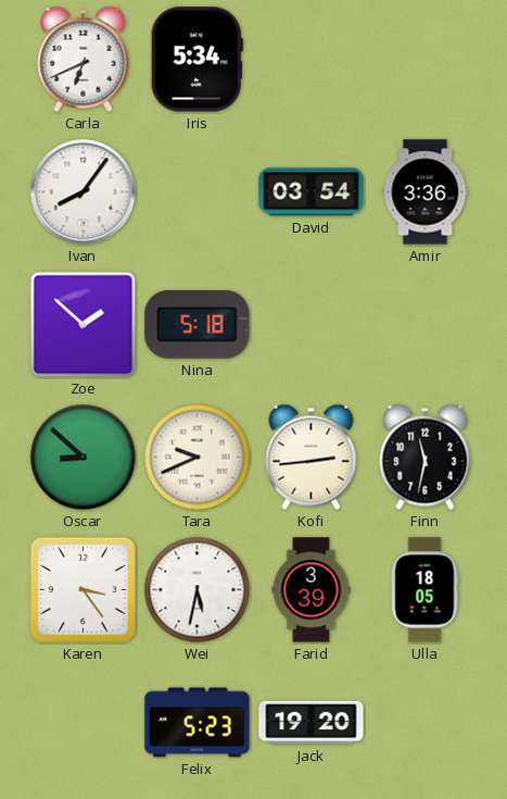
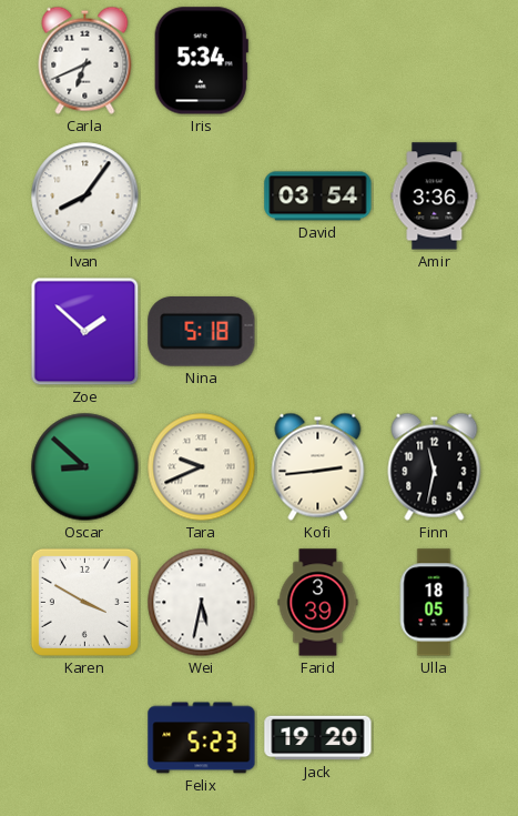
Karen: 3:24 -> 3:50 (84, 602)
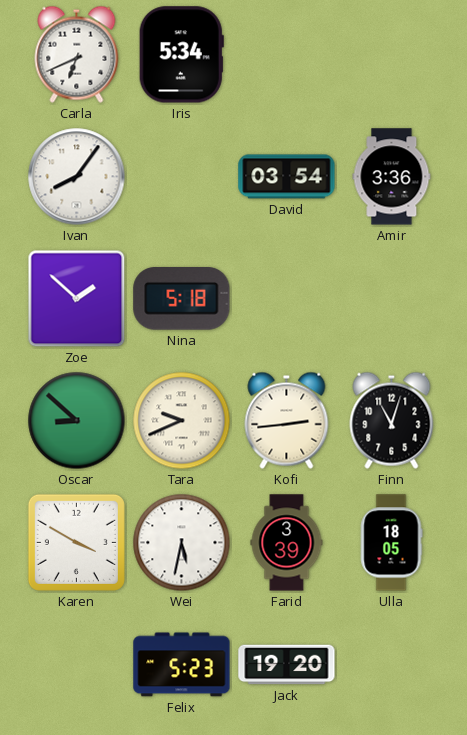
Finn: 11:32 -> 11:03 (392, 420)
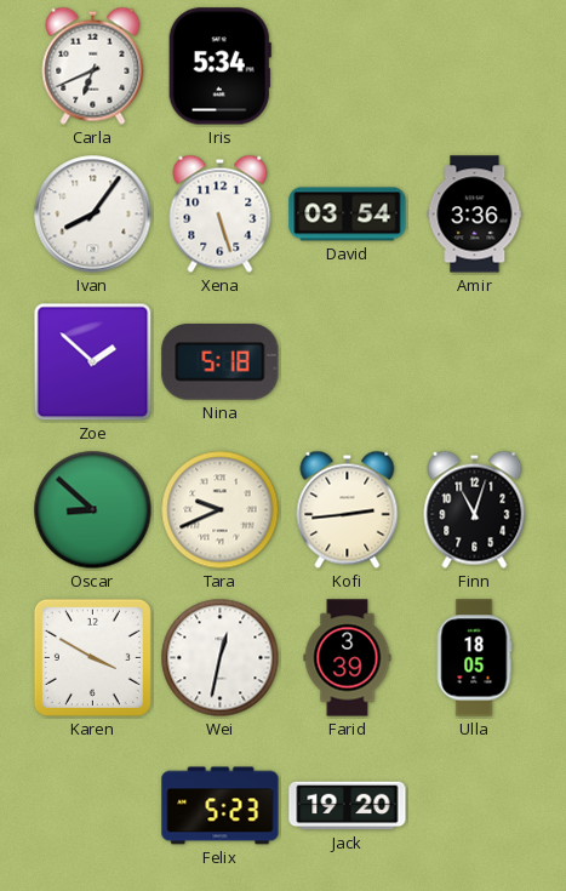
Xena: none -> 5:27 (221, 213)
Wei: 5:32 -> 12:32 (221, 658)
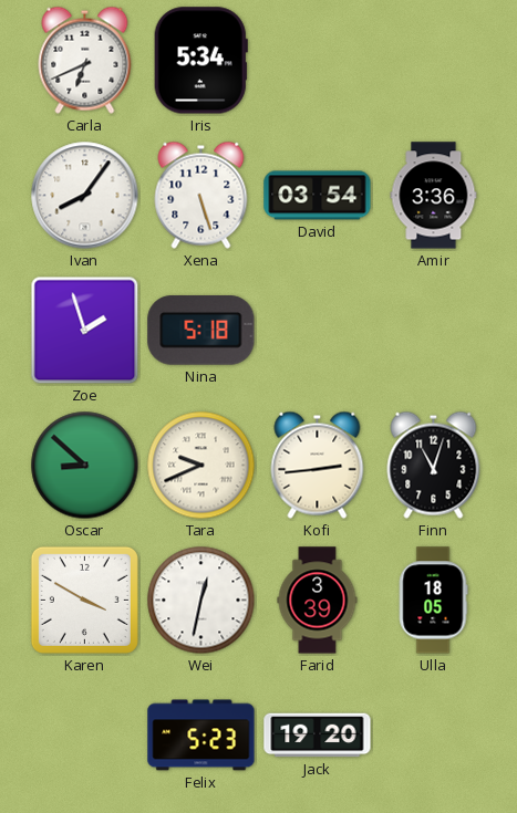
Zoe: 1:52 -> 1:57 (85, 331)
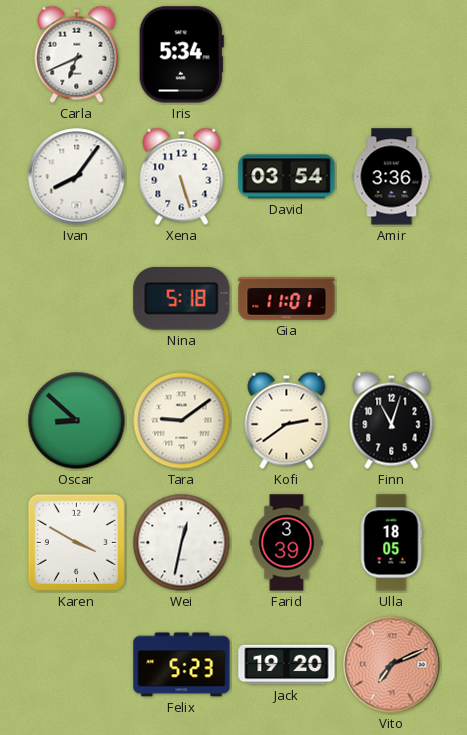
Zoe: 1:57 -> none (85, 331)
Gia: none -> 11:01 (287, 299)
Tara: 9:41 -> 9:09 (182, 421)
Kofi: 2:44 -> 2:39 (287, 420)
Vito: none -> 7:11 (392, 665)
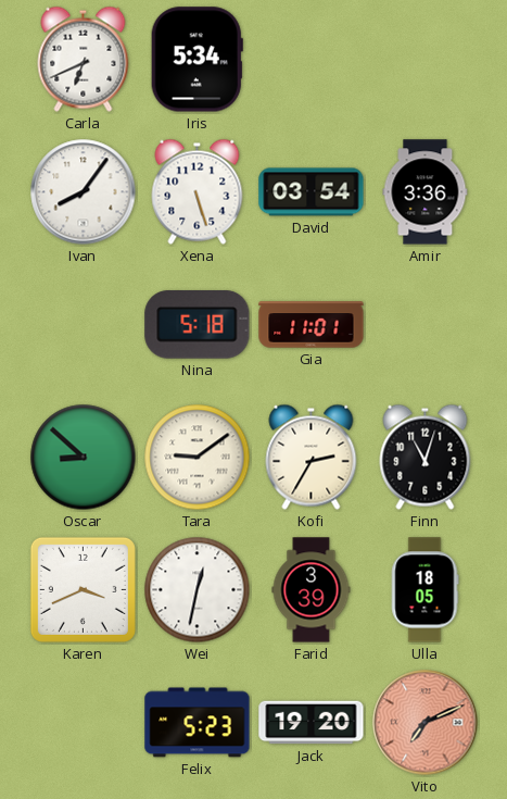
Kofi: 2:39 -> 2:35 (312, 457)
Karen: 3:50 -> 3:41 (83, 589)
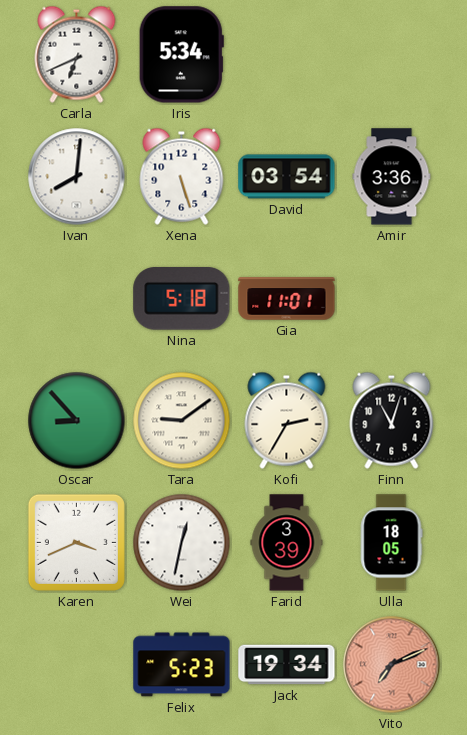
Ivan: 8:06 -> 8:01 (77, 177)
Oscar: 8:52 -> 8:53 (77, 421)
Jack: 19:20 -> 19:34 (287, 665)
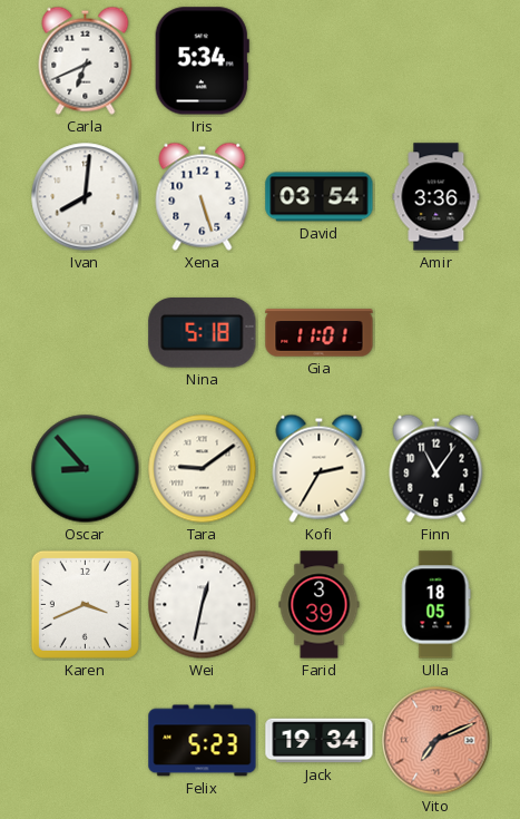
Finn: 11:03 -> 11:06 (436, 468)
